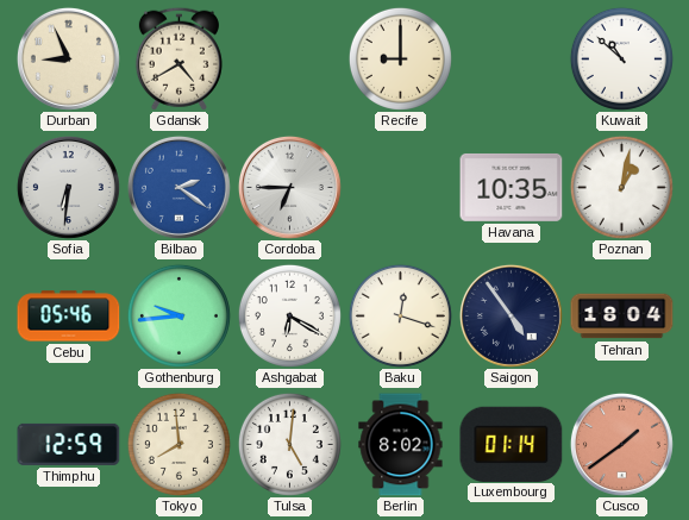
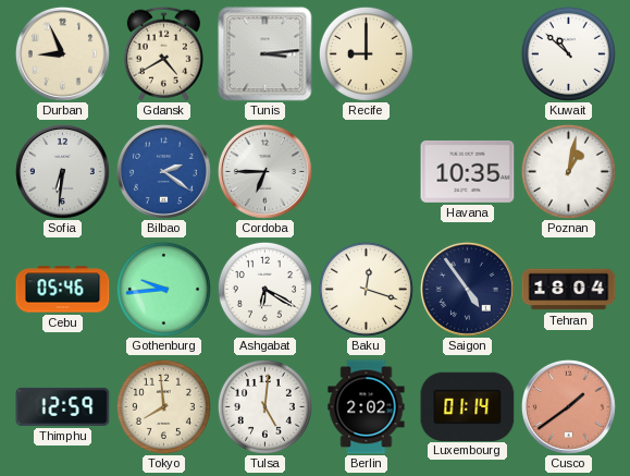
Tunis: none -> 3:14 (265, 54)
Berlin: 8:02 -> 2:02 (367, 407)
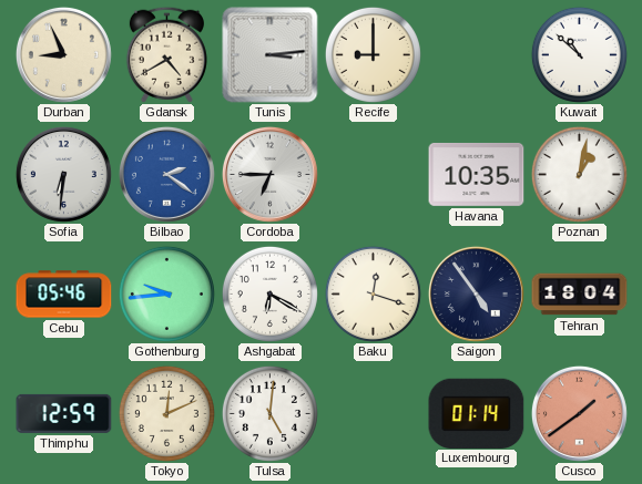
Tokyo: 7:59 -> 12:11 (166, 413)
Berlin: 2:02 -> none (367, 407)
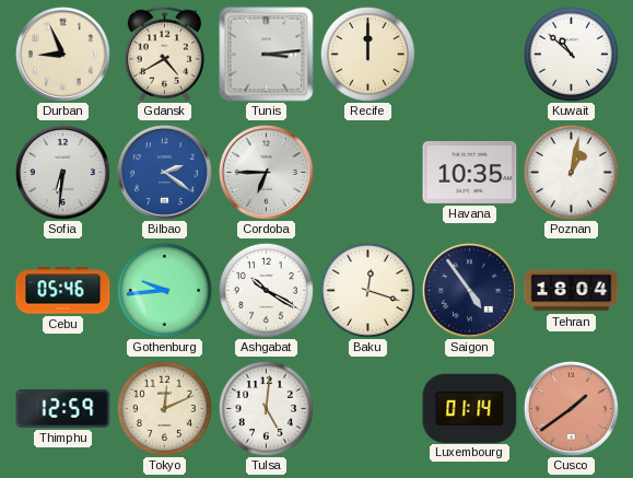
Recife: 9:00 -> 12:00 (367, 54)
Ashgabat: 6:20 -> 10:20 (266, 290)
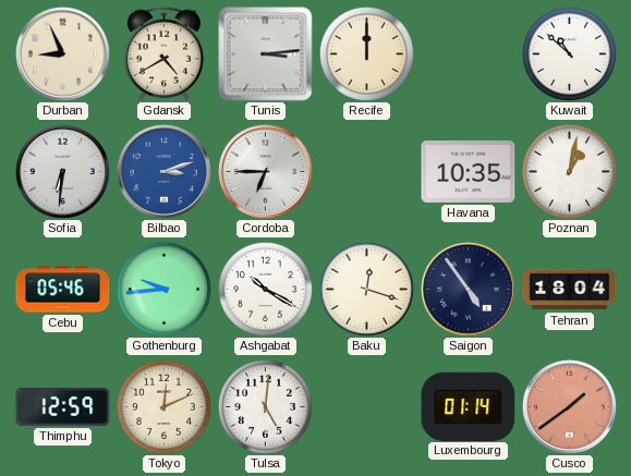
Bilbao: 2:21 -> 3:12 (163, 171)
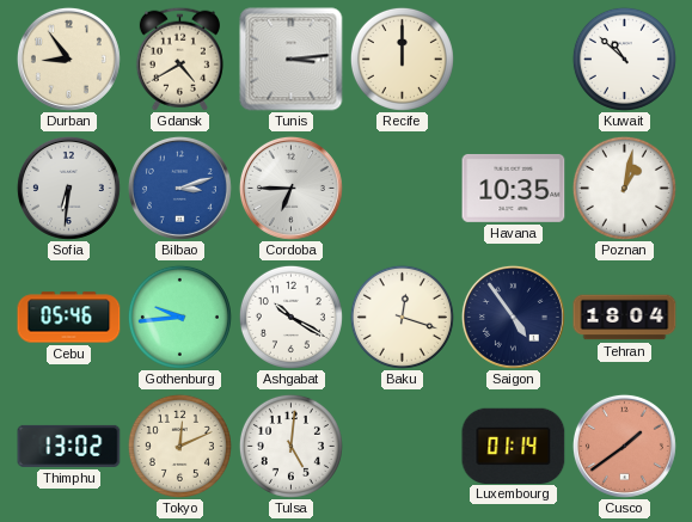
Durban: 8:56 -> 8:54 (68, 59)
Thimphu: 12:59 -> 13:02 (69, 446)
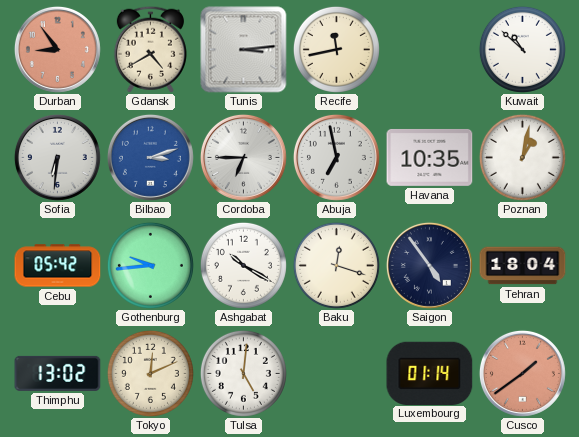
Durban dial: cream -> salmon (57, 49)
Recife: 12:00 -> 11:43 (336, 49)
Abuja: none -> 6:58 (336, 157)
Cebu: 05:46 -> 05:42 (58, 266)
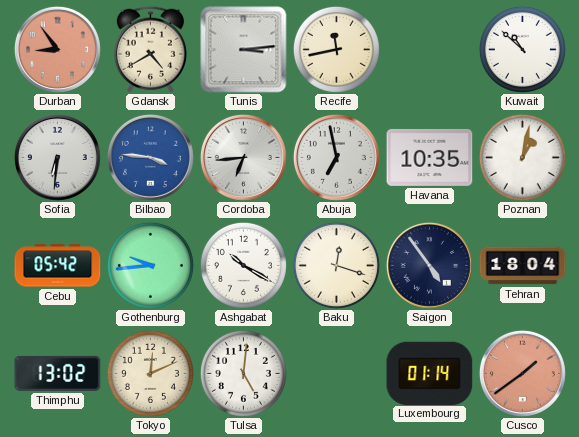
Bilbao: 3:12 -> 3:46 (150, 157)
Cordoba: 6:45 -> 6:44 (243, 157)
